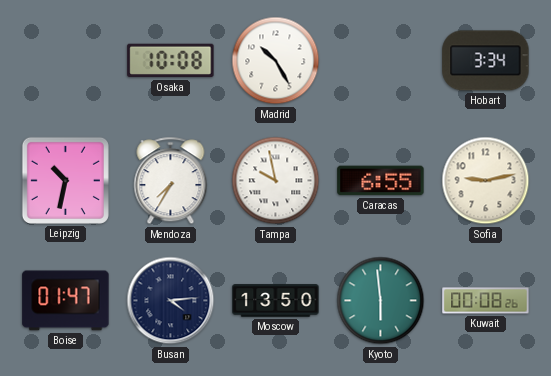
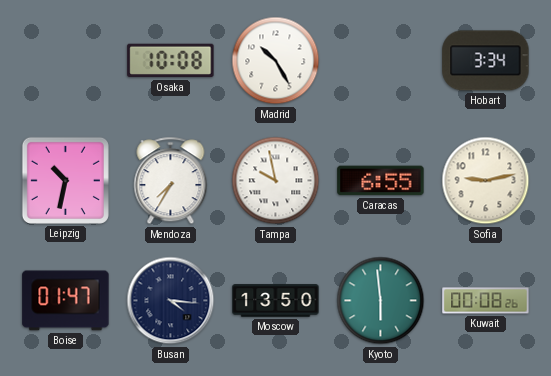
Busan: 4:14 -> 4:16 (171, 301)
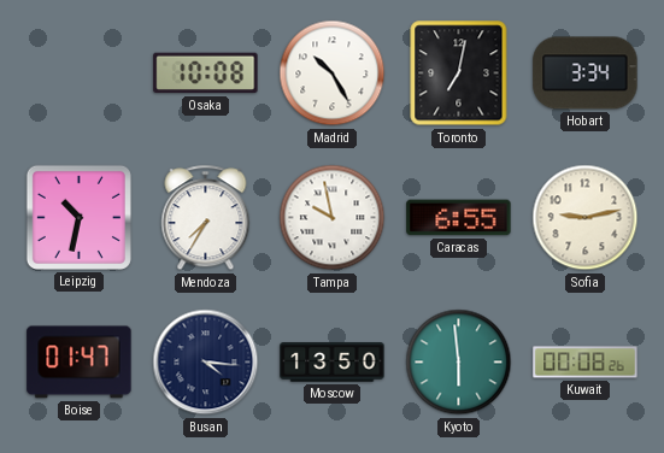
Toronto: none -> 7:02 (459, 73)
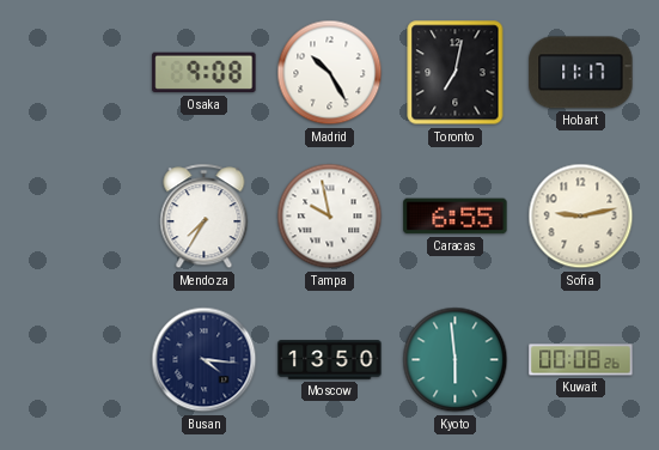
Osaka: 10:08 -> 9:08 (205, 73)
Hobart: 3:34 -> 11:17 (581, 73)
Leipzig: 10:32 -> none (78, 217)
Boise: 01:47 -> none (80, 363)
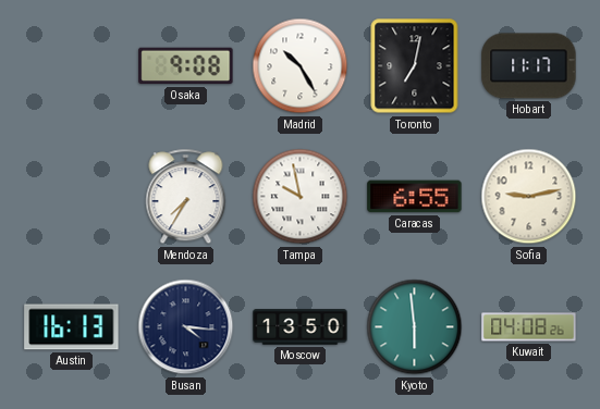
Austin: none -> 16:13 (72, 327)
Kuwait: 00:08 -> 04:08 (529, 327)
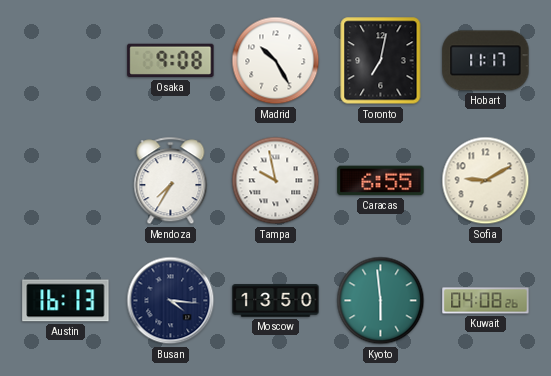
Sofia: 9:13 -> 9:10 (486, 181)
